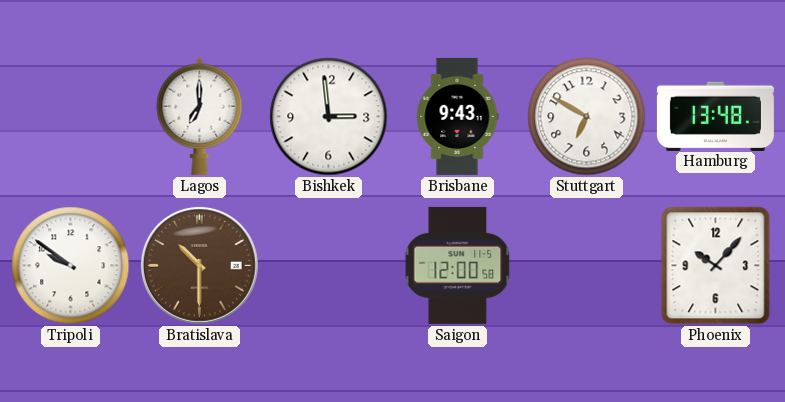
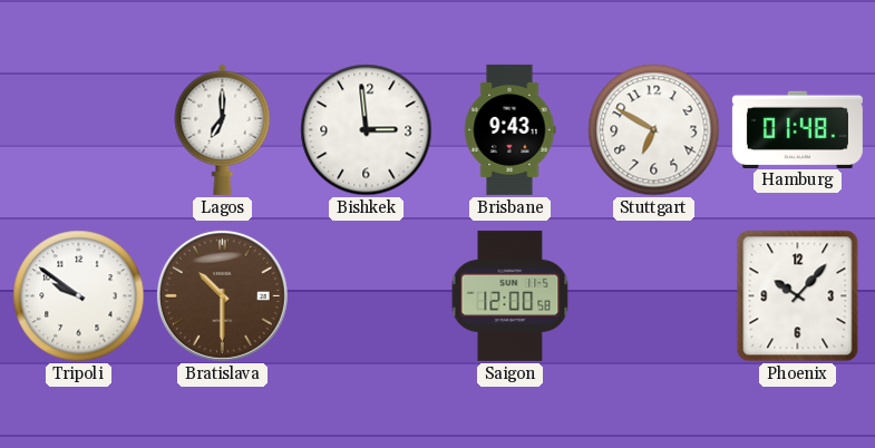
Hamburg: 13:48 -> 01:48 (797, 129)
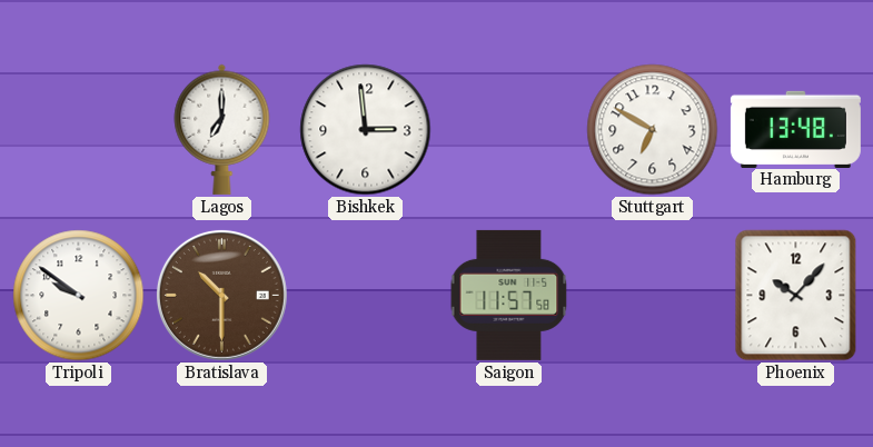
Brisbane: 9:43 -> none (509, 129)
Hamburg: 01:48 -> 13:48 (795, 129)
Saigon: 12:00 -> 11:57 (509, 295)
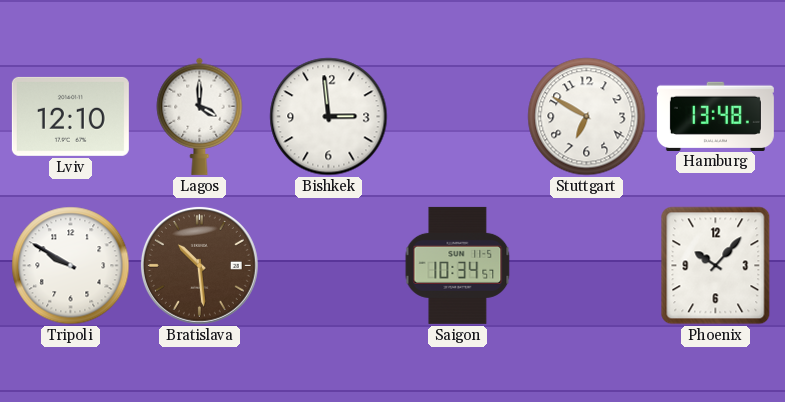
Lviv: none -> 12:10 (70, 116)
Lagos: 7:00 -> 4:00 (200, 116)
Tripoli: 9:51 -> 9:50 (71, 266)
Bratislava: 10:30 -> 10:29 (199, 265)
Saigon: 11:57 -> 10:34 (458, 265)
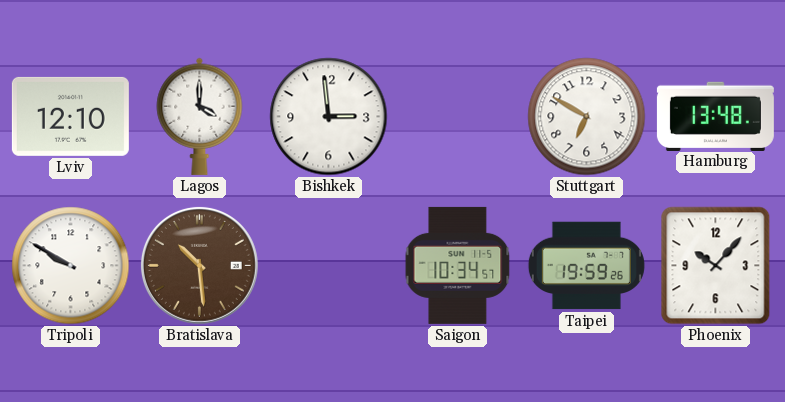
Taipei: none -> 19:59 (586, 266)
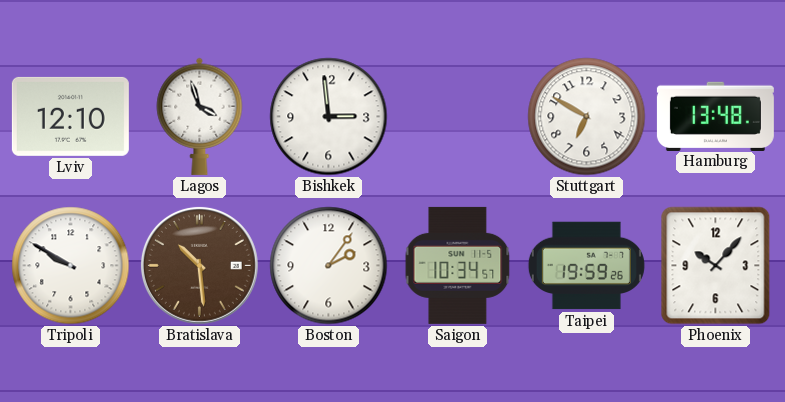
Lagos: 4:00 -> 3:57 (200, 116)
Boston: none -> 2:06 (329, 266)
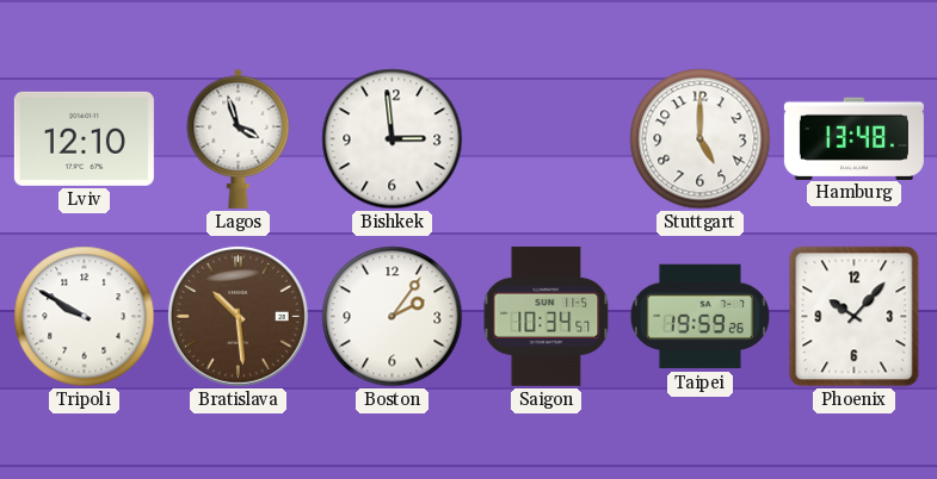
Stuttgart: 6:50 -> 5:00 (701, 139)
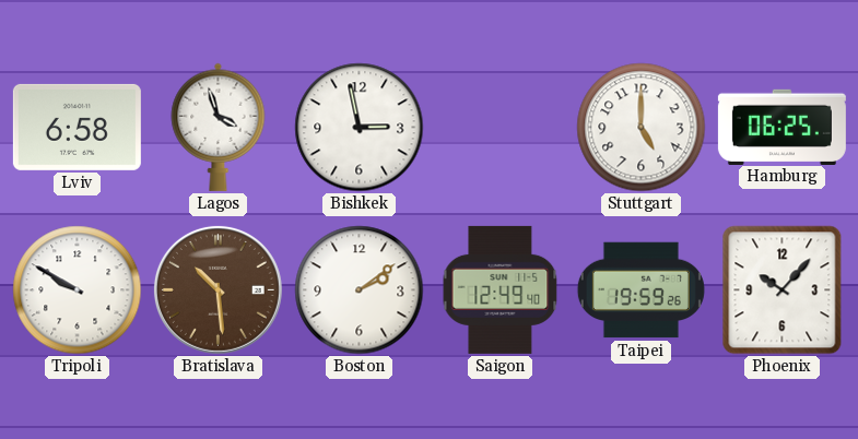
Lviv: 12:10 -> 6:58 (77, 127)
Bishkek: 2:59 -> 2:58 (360, 128)
Hamburg: 13:48 -> 06:25 (781, 127)
Boston: 2:06 -> 2:09 (360, 290)
Saigon: 10:34 -> 12:49 (501, 289)
